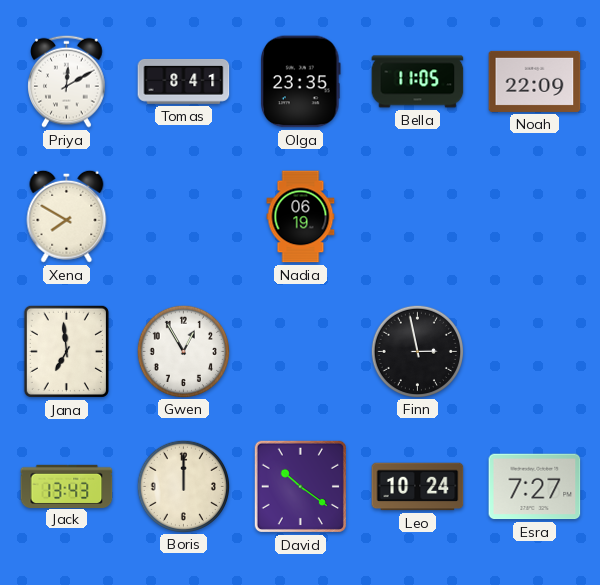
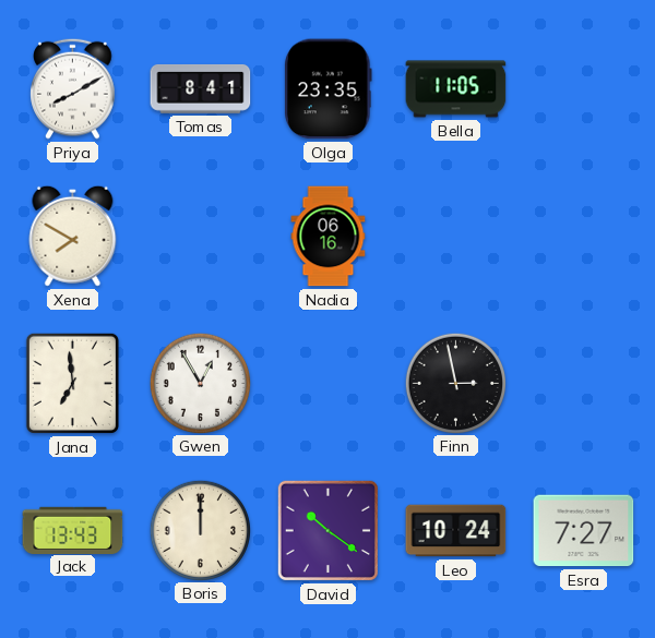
Priya: 12:10 -> 8:10 (73, 88)
Noah: 22:09 -> none (535, 81)
Nadia: 06:19 -> 06:16 (329, 237)
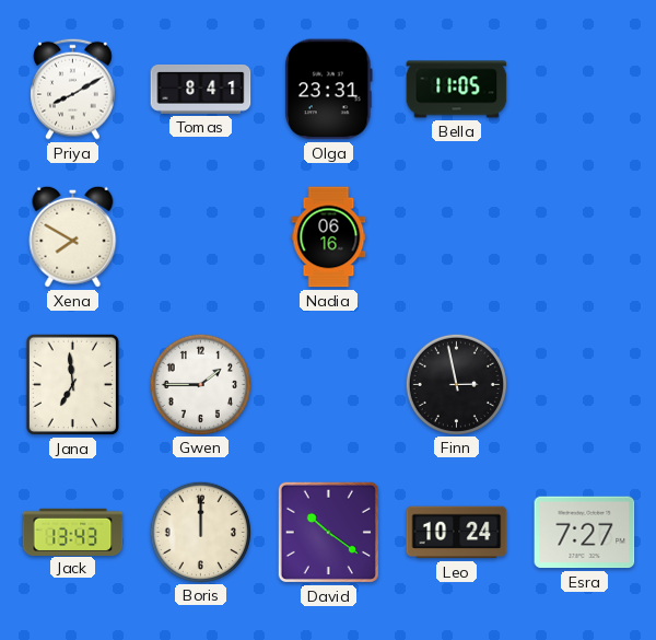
Olga: 23:35 -> 23:31 (329, 90)
Gwen: 12:55 -> 1:45 (200, 384)
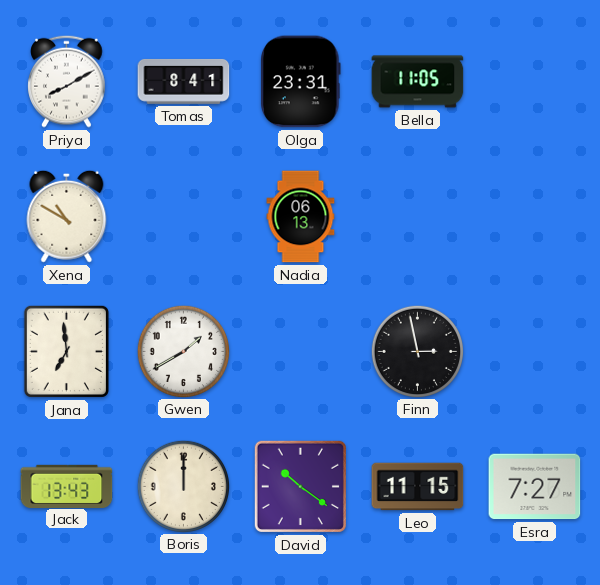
Xena: 7:50 -> 10:50 (67, 216)
Nadia: 06:16 -> 06:13 (301, 217)
Gwen: 1:45 -> 1:40 (183, 351)
Leo: 10:24 -> 11:15 (418, 487)
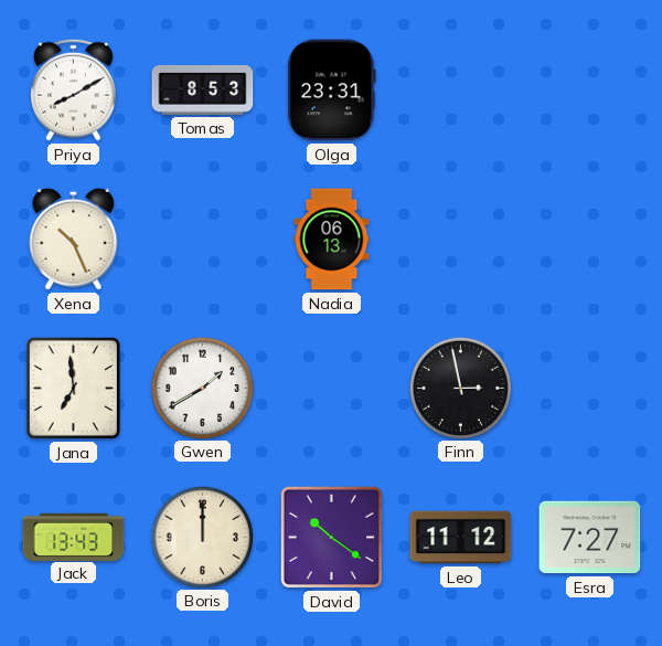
Tomas: 8:41 -> 8:53 (203, 91)
Bella: 11:05 -> none (418, 82)
Xena: 10:50 -> 10:26 (74, 239)
Leo: 11:15 -> 11:12 (461, 538)
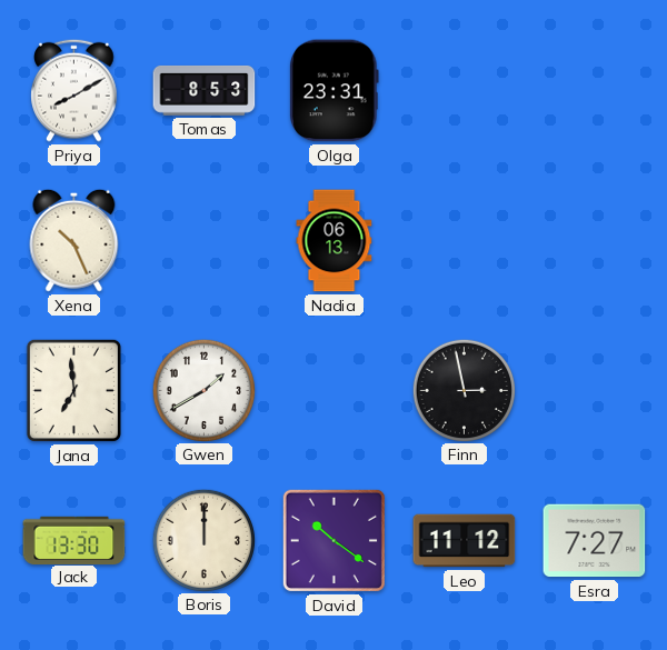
Jack: 13:43 -> 13:30 (74, 540)
